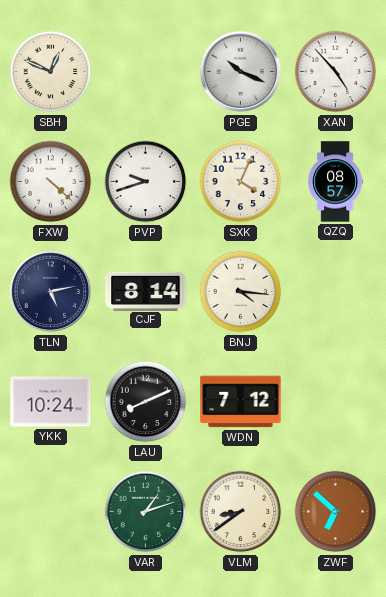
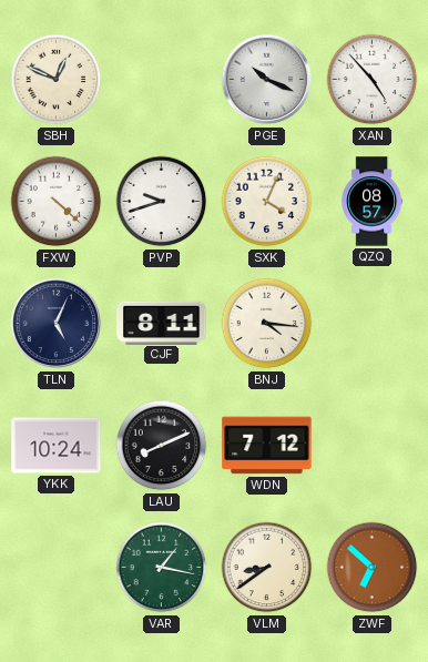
TLN: 5:13 -> 5:04 (57, 324)
CJF: 8:14 -> 8:11 (162, 323)
VAR: 1:12 -> 1:17 (162, 568)
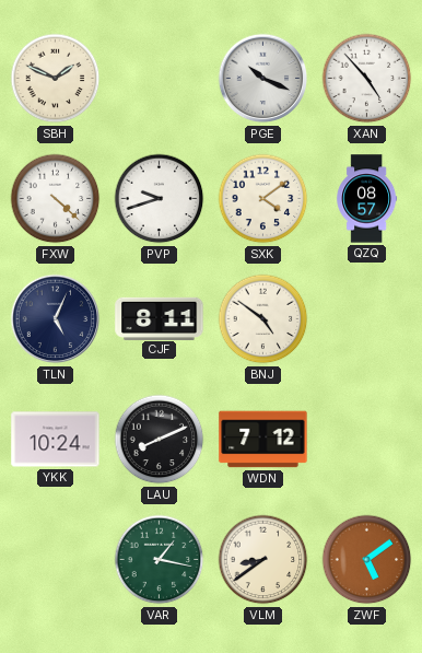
SBH: 12:49 -> 1:49 (56, 79)
SXK: 4:04 -> 4:09 (263, 199)
BNJ: 4:16 -> 4:51 (263, 319)
ZWF: 6:52 -> 5:09 (367, 560)
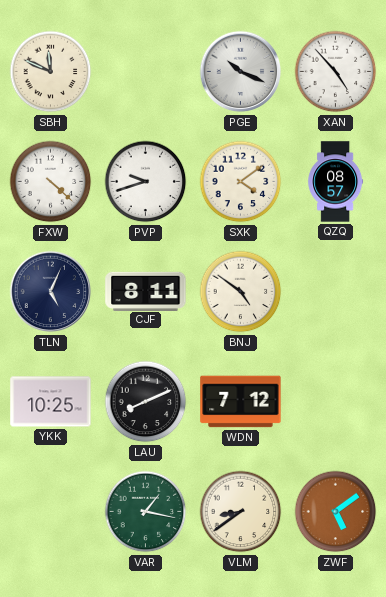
SBH: 1:49 -> 11:49 (51, 72)
YKK: 10:24 -> 10:25 (51, 402)
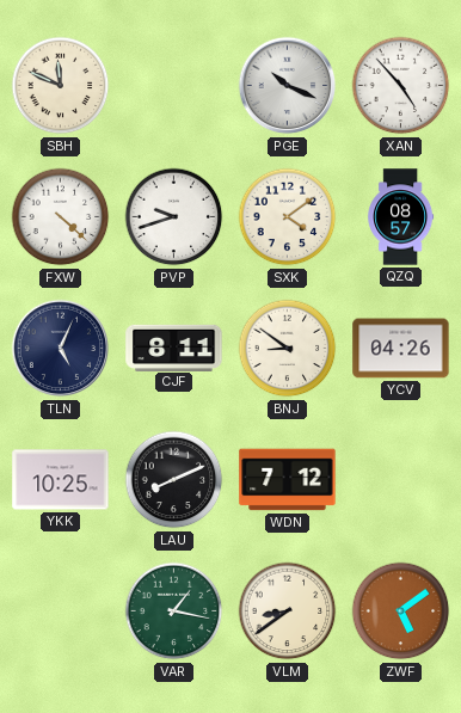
BNJ: 4:51 -> 8:51 (288, 349)
YCV: none -> 04:26 (401, 349)
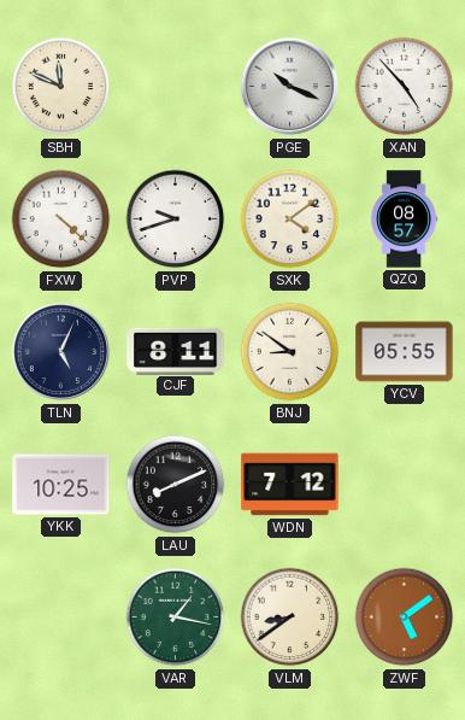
YCV: 04:26 -> 05:55 (405, 352)
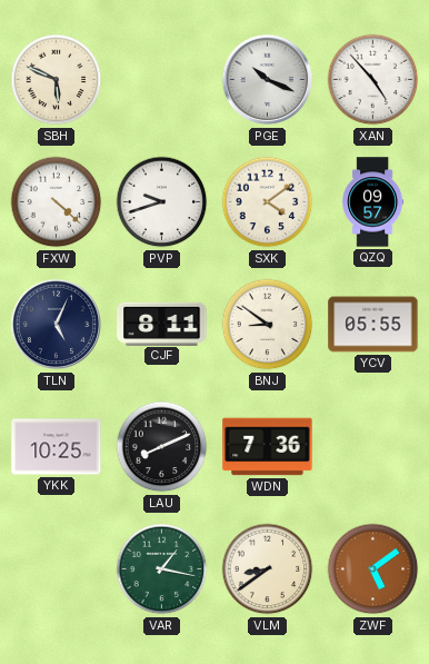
SBH: 11:49 -> 5:49 (57, 80)
QZQ: 08:57 -> 09:57 (373, 202)
WDN: 7:12 -> 7:36 (268, 447)
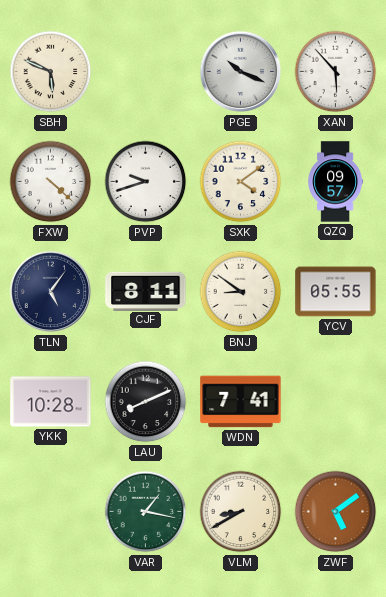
XAN: 4:53 -> 5:53 (336, 72)
TLN: 5:04 -> 5:06 (51, 292)
YKK: 10:25 -> 10:28 (51, 402)
WDN: 7:36 -> 7:41 (241, 402)
VLM: 8:39 -> 8:40 (241, 512)
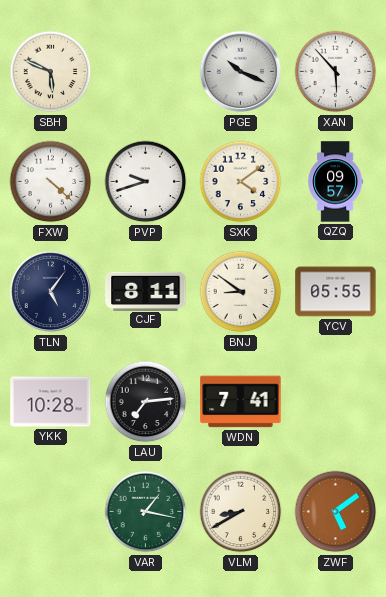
LAU: 8:11 -> 7:14 (146, 402)
